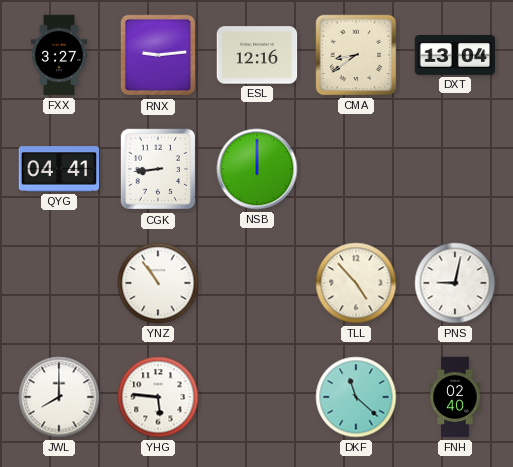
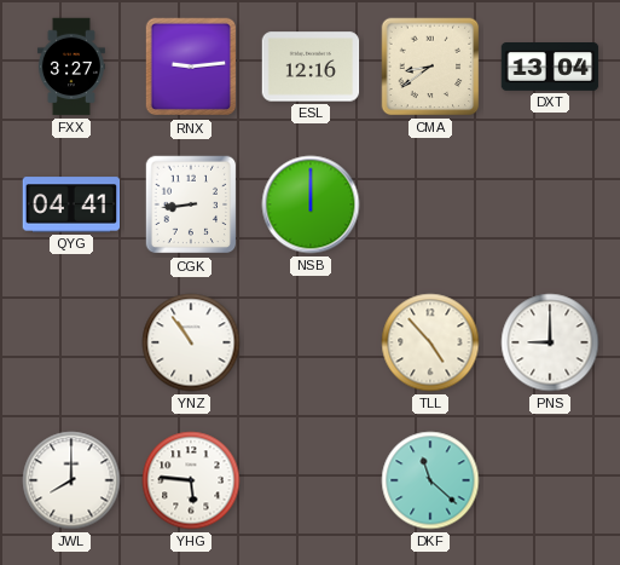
PNS: 9:02 -> 9:00 (550, 342)
FNH: 02:40 -> none (455, 397)
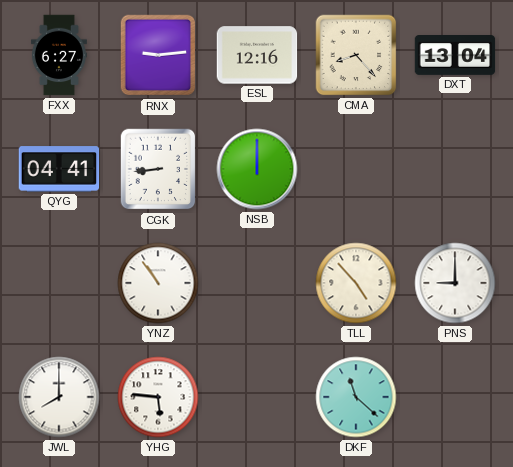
FXX: 3:27 -> 6:27 (59, 55)
CMA: 8:39 -> 8:23 (356, 55)
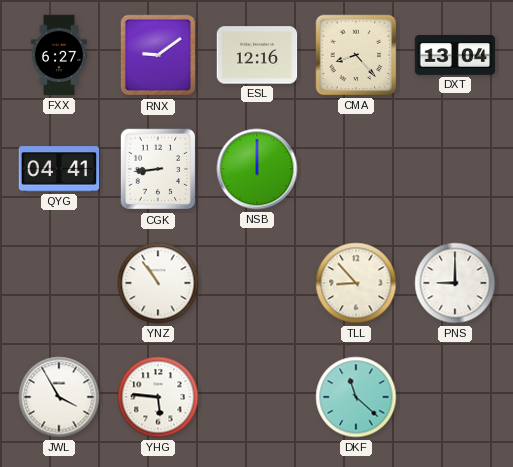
RNX: 9:14 -> 9:09 (158, 55)
TLL: 4:53 -> 8:53 (356, 283)
JWL: 8:00 -> 3:55 (59, 397)
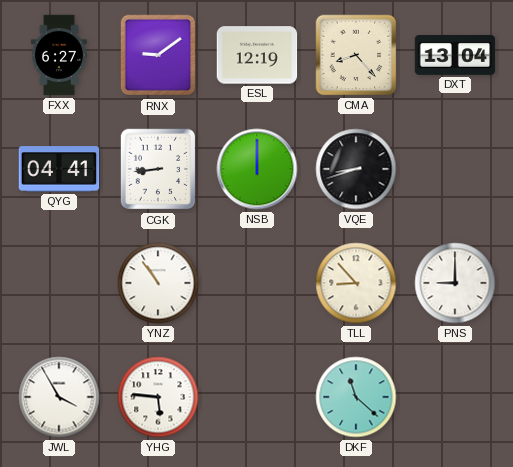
ESL: 12:16 -> 12:19 (257, 55)
VQE: none -> 8:42 (356, 169)
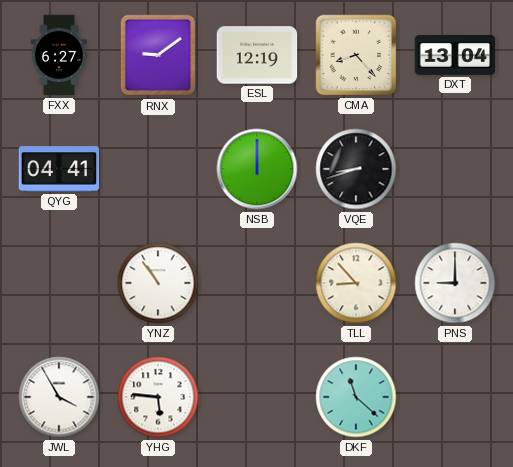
CGK: 8:44 -> none (158, 169)
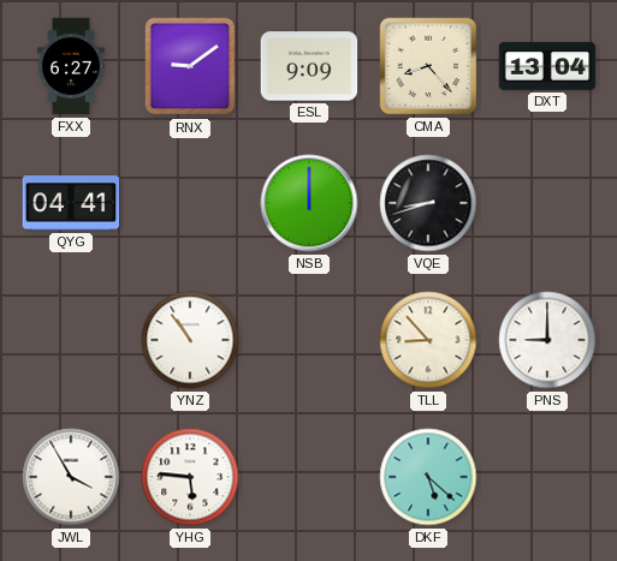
ESL: 12:19 -> 9:09 (309, 66)
DKF: 11:22 -> 5:22 (428, 477)
